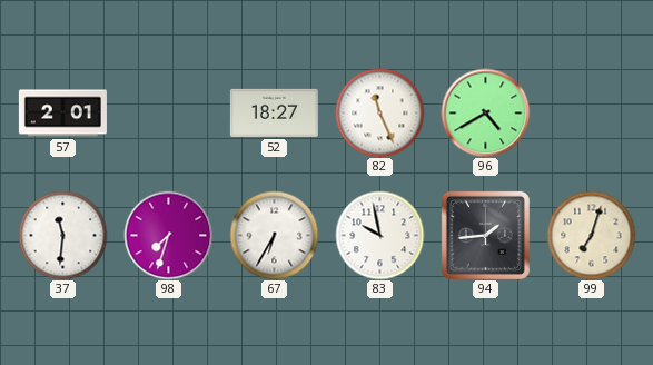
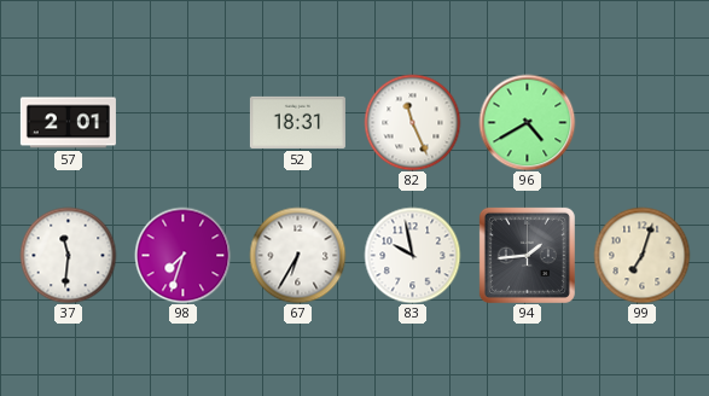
52: 18:27 -> 18:31 (297, 122)
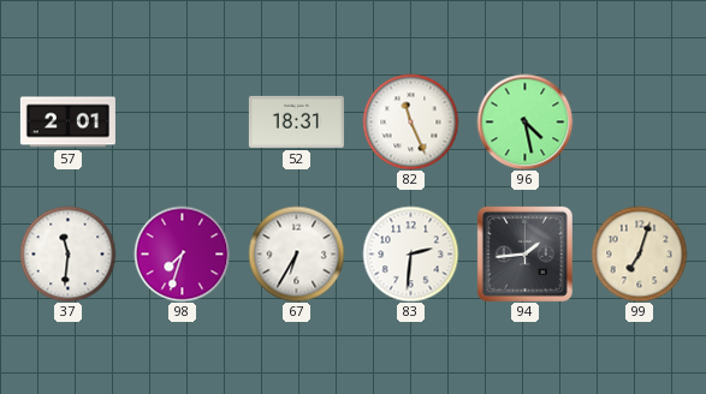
96: 4:40 -> 4:28 (524, 121)
83: 9:58 -> 2:31 (410, 253)
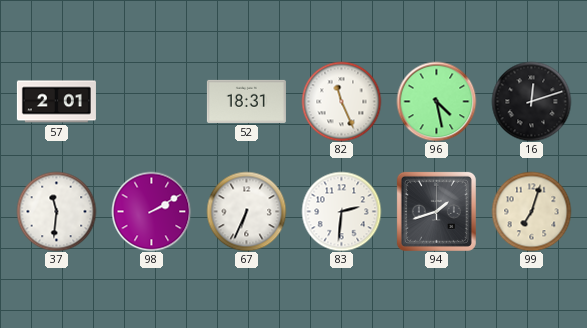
16: none -> 12:12 (531, 101)
98: 7:33 -> 2:10 (151, 211)
67: 6:35 -> 6:34 (246, 211)
94: 1:44 -> 1:42 (436, 211)
